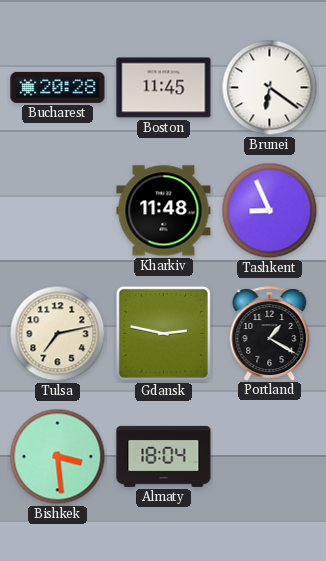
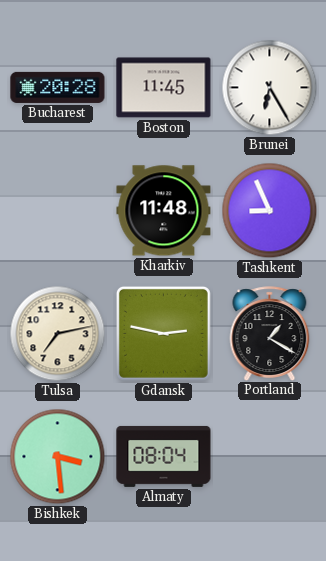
Brunei: 6:21 -> 6:25 (270, 88)
Almaty: 18:04 -> 08:04 (164, 456)
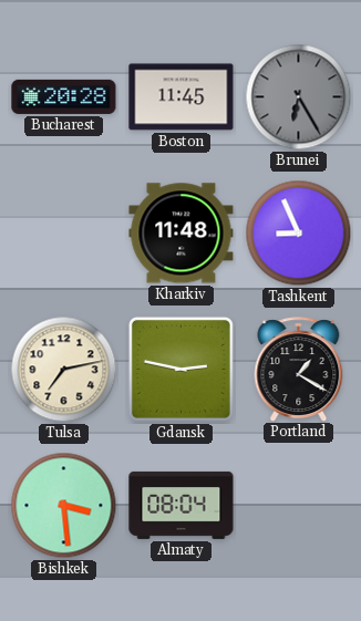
Brunei dial: white -> grey (299, 97)
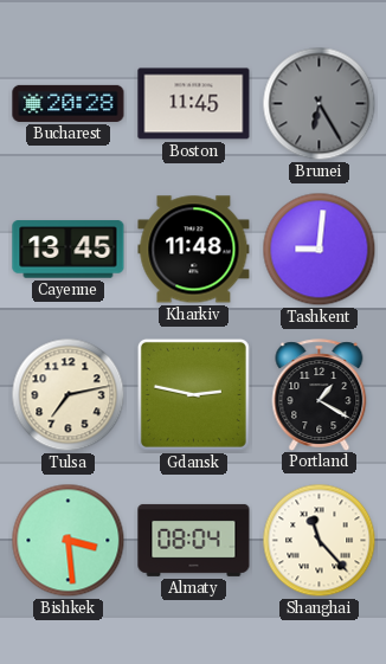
Cayenne: none -> 13:45 (69, 250)
Tashkent: 8:56 -> 9:01 (320, 250)
Shanghai: none -> 11:23 (320, 541)
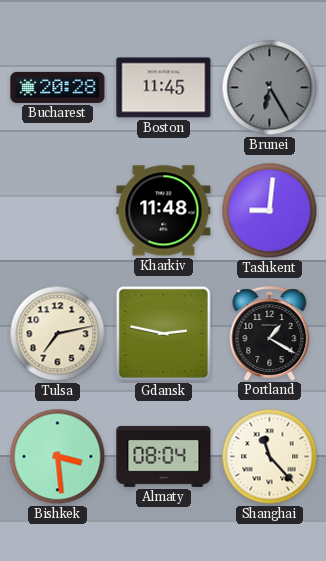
Cayenne: 13:45 -> none (69, 250)
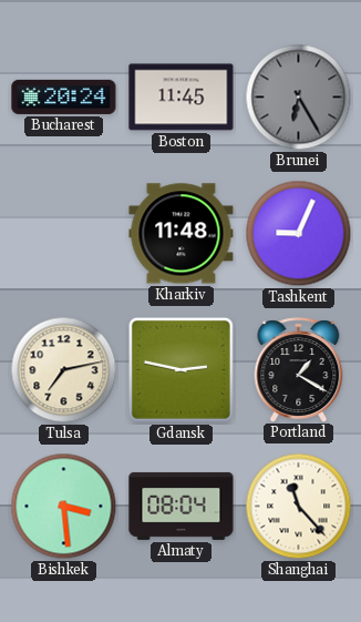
Bucharest: 20:28 -> 20:24 (64, 96)
Tashkent: 9:01 -> 9:04 (299, 234)
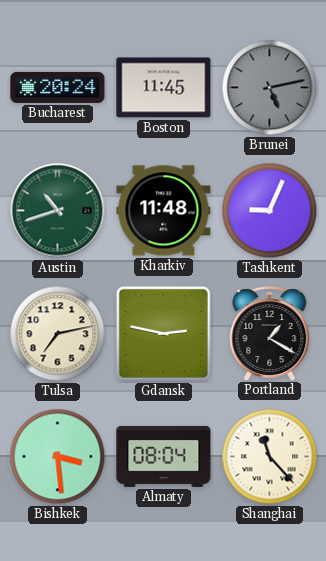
Brunei: 6:25 -> 5:13 (270, 88)
Austin: none -> 10:42 (58, 211)
